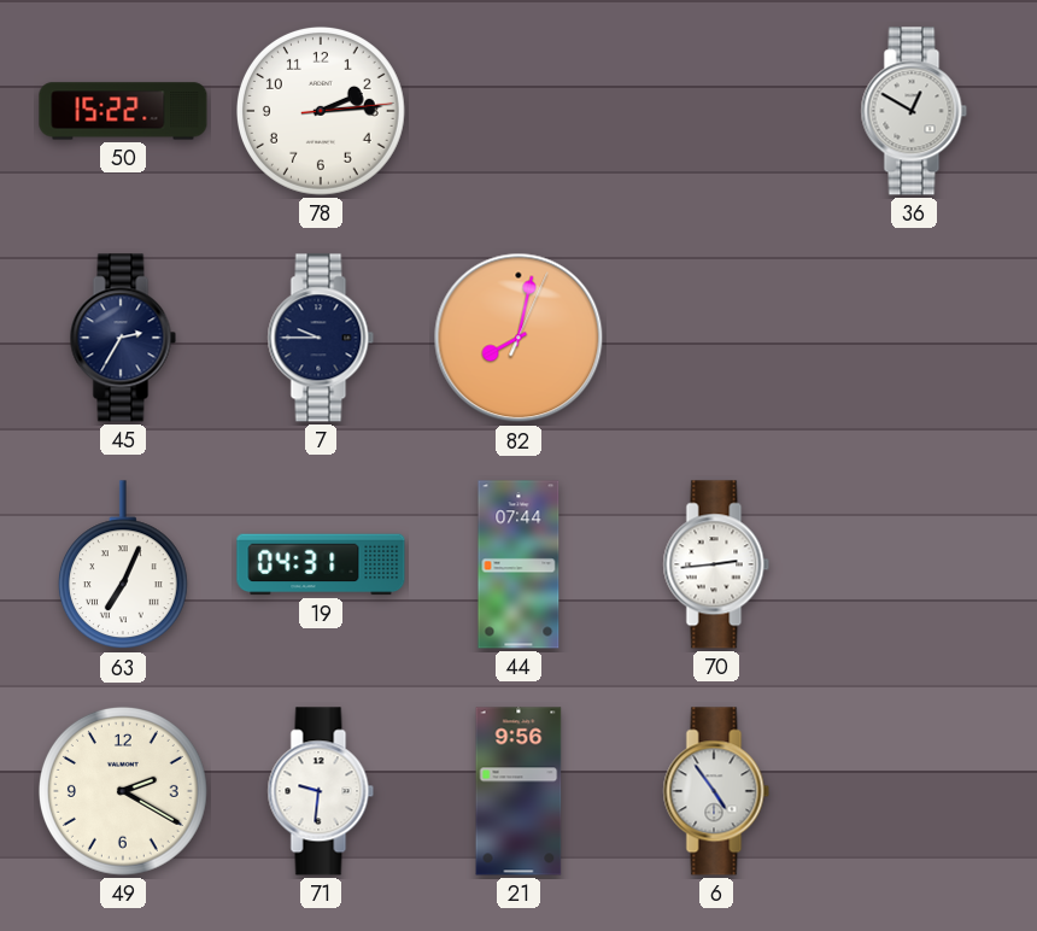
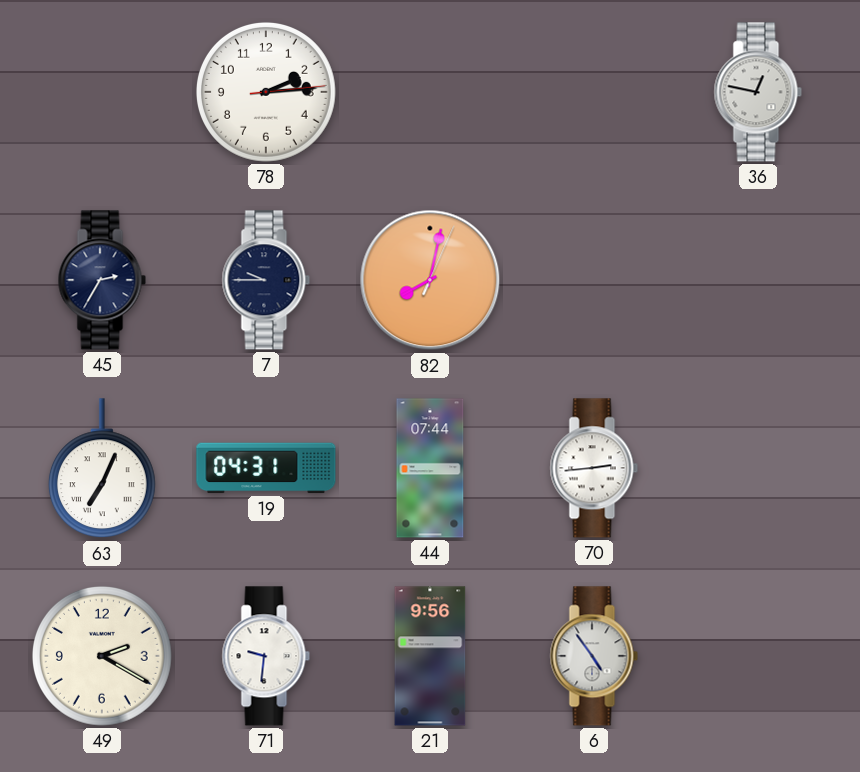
50: 15:22 -> none (123, 111)
36: 12:50 -> 12:47 (758, 92)
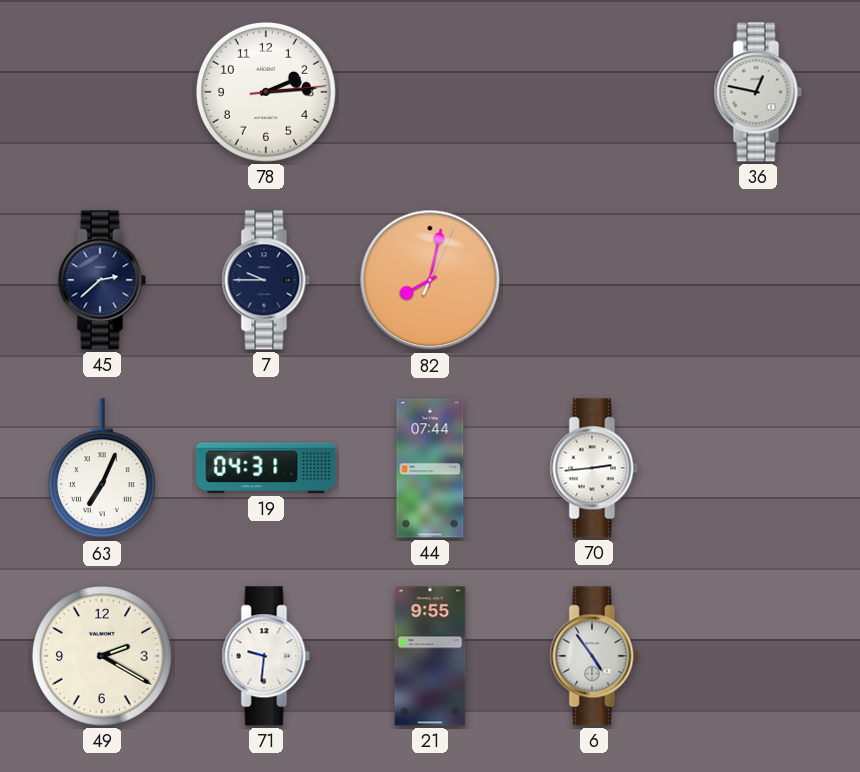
45: 2:35 -> 2:38 (102, 280)
21: 9:56 -> 9:55 (430, 656)
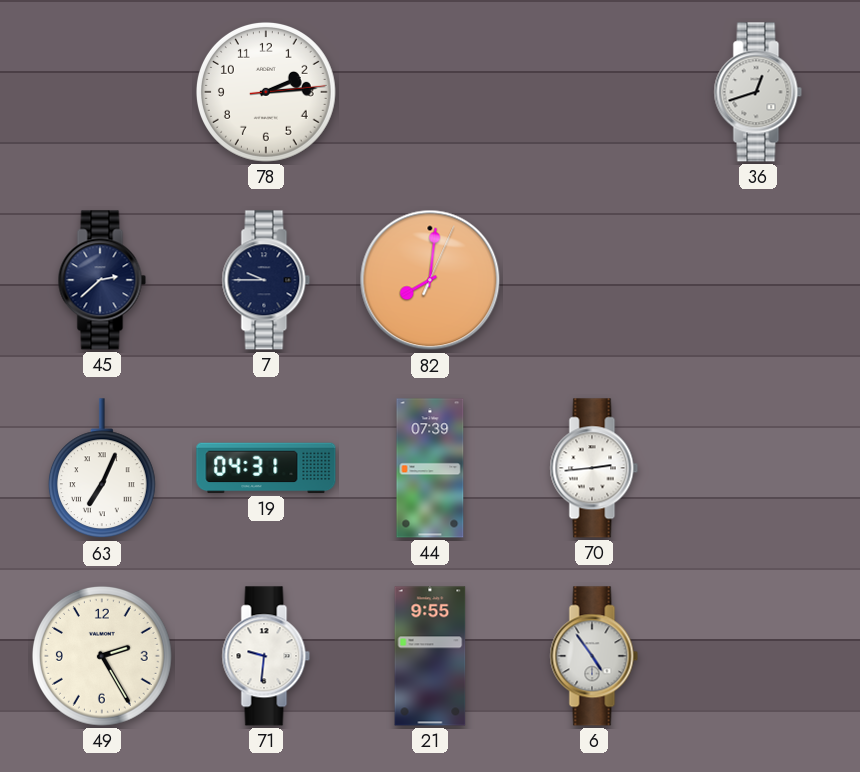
36: 12:47 -> 12:42 (758, 92)
82: 8:02 -> 8:01 (430, 280)
44: 07:44 -> 07:39 (430, 468)
49: 2:20 -> 2:25 (102, 656)
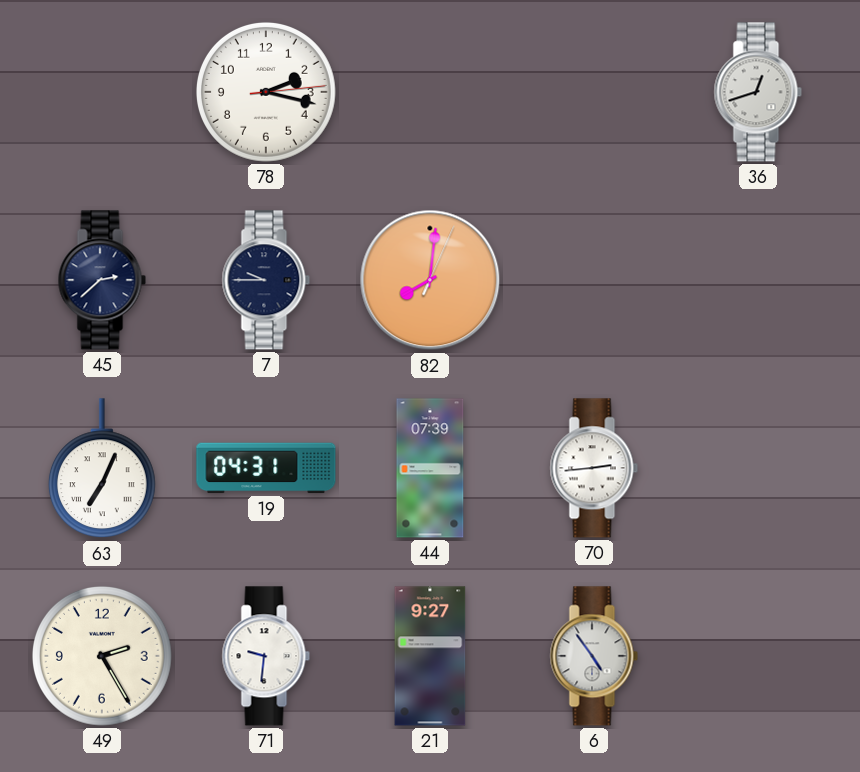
78: 2:14 -> 2:17 (266, 92)
21: 9:55 -> 9:27 (430, 656)
